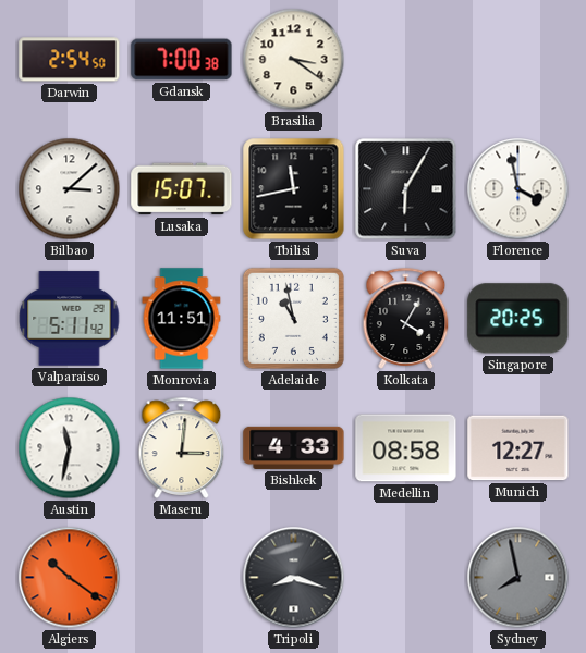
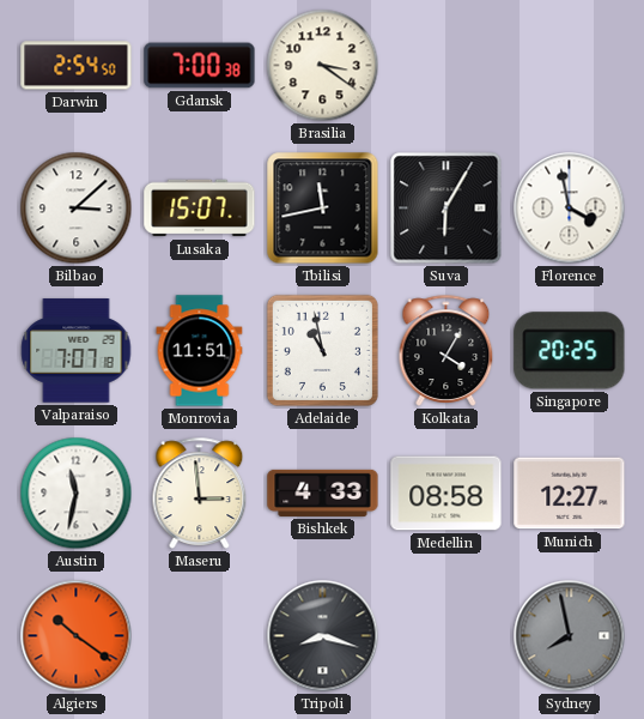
Valparaiso: 5:11 -> 7:07 (77, 351)
Maseru: 3:01 -> 2:59 (200, 493)
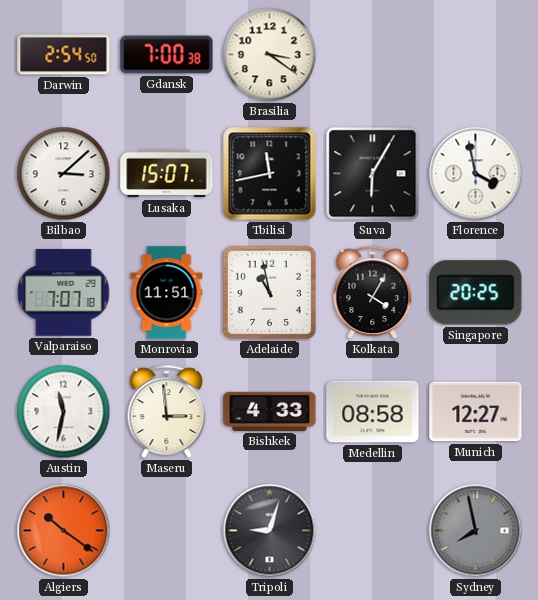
Tripoli: 8:18 -> 9:03 (270, 531)
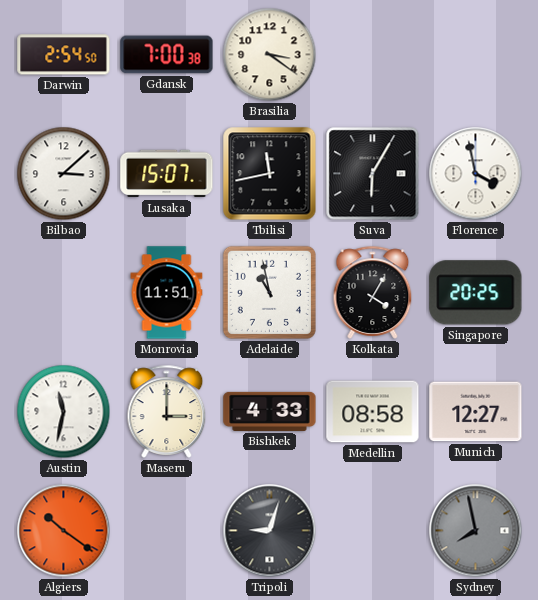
Valparaiso: 7:07 -> none (64, 293)
Maseru: 2:59 -> 3:00 (167, 411)
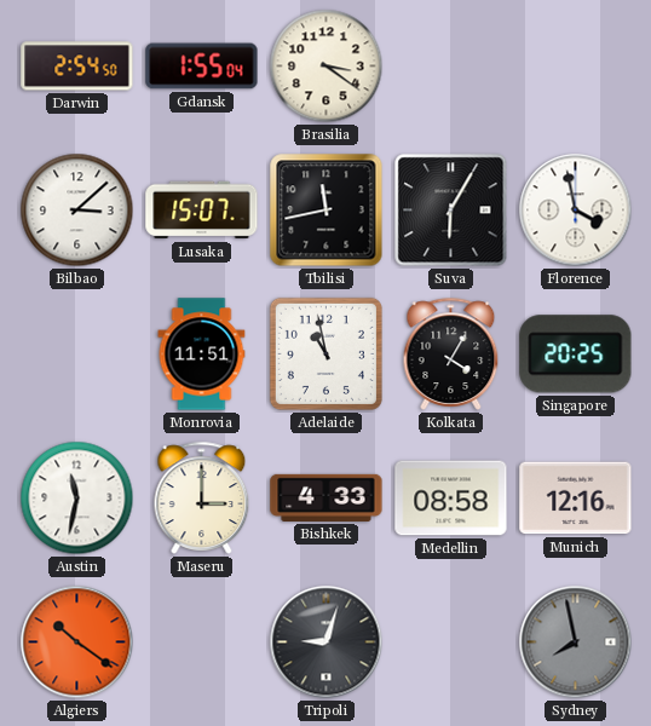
Gdansk: 7:00 -> 1:55 (202, 67)
Munich: 12:27 -> 12:16 (576, 499)
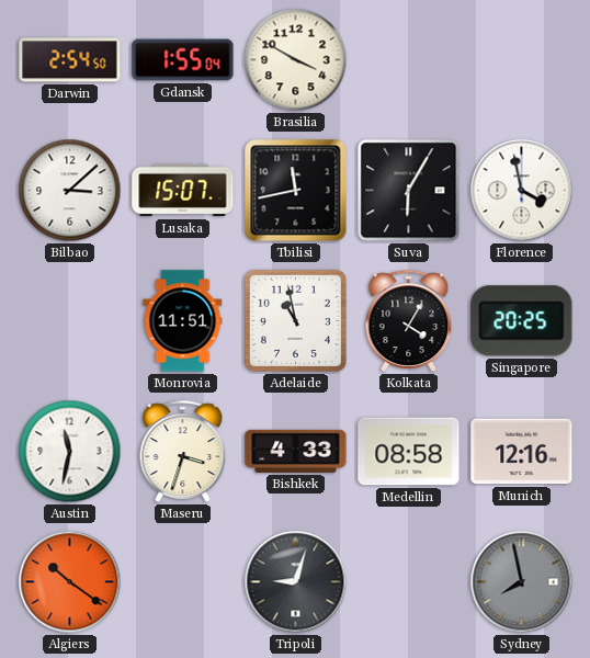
Brasilia: 3:21 -> 3:50 (296, 60)
Maseru: 3:00 -> 3:33 (183, 451)
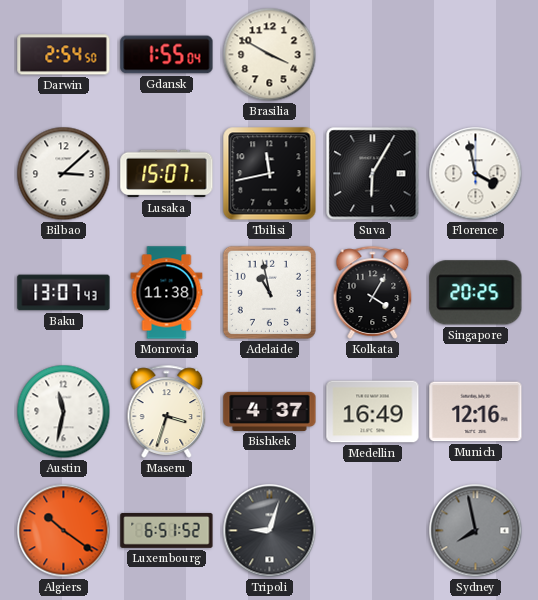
Baku: none -> 13:07 (64, 293)
Monrovia: 11:51 -> 11:38 (167, 293)
Bishkek: 4:33 -> 4:37 (270, 411)
Medellin: 08:58 -> 16:49 (373, 412)
Luxembourg: none -> 6:51 (167, 530)
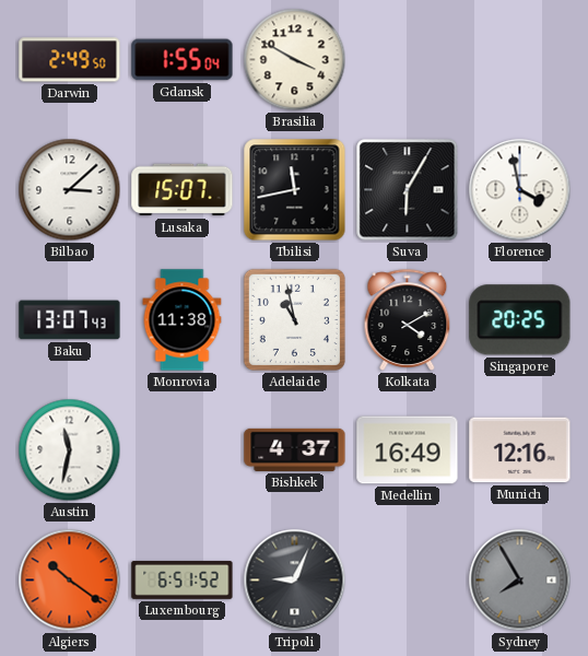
Darwin: 2:54 -> 2:49 (70, 60)
Kolkata: 4:05 -> 4:10 (408, 319)
Maseru: 3:33 -> none (167, 411)
Tripoli: 9:03 -> 9:04 (295, 581)
Sydney: 7:58 -> 7:55 (520, 581)
